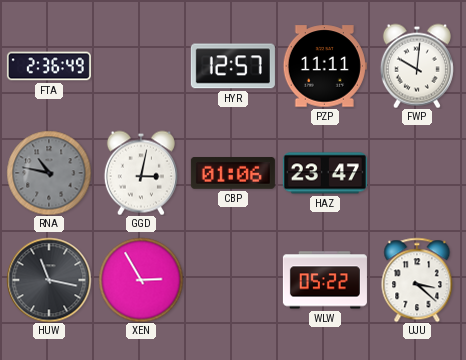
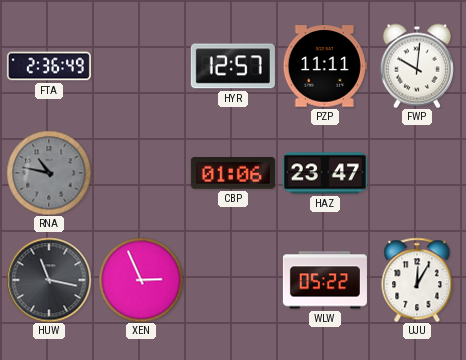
GGD: 3:02 -> none (141, 173)
XEN: 2:55 -> 2:56 (141, 280)
UJU: 3:22 -> 12:05 (417, 280)
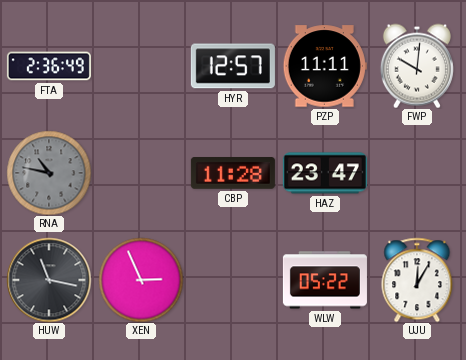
CBP: 01:06 -> 11:28 (233, 174)
